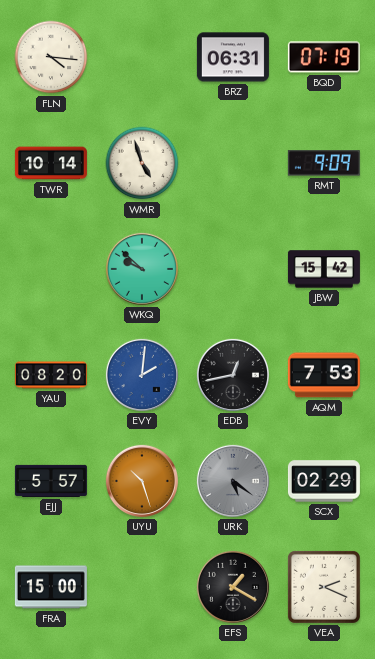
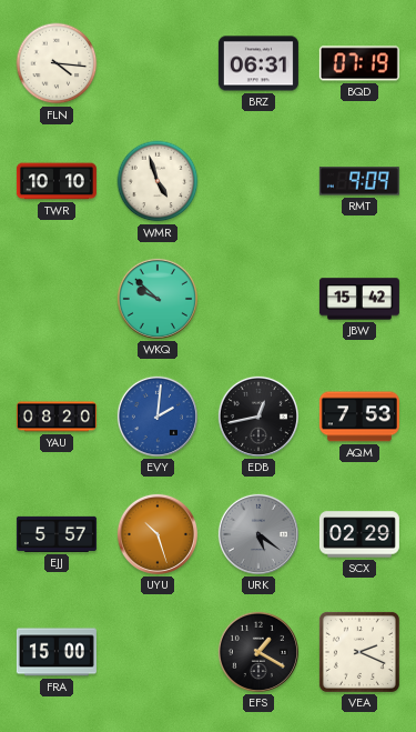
TWR: 10:14 -> 10:10 (57, 181)
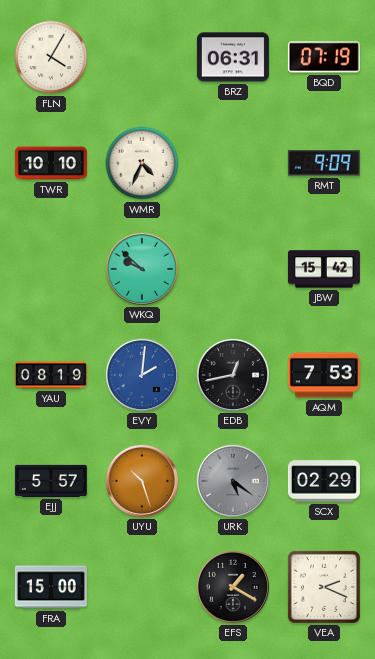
FLN: 4:16 -> 4:05 (51, 57)
WMR: 4:57 -> 4:34 (142, 163)
YAU: 08:20 -> 08:19 (51, 375)
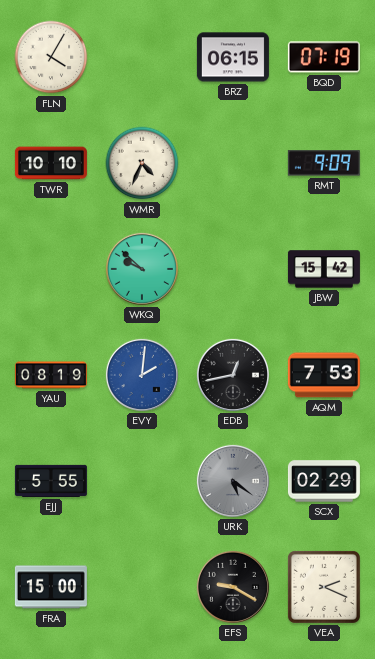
BRZ: 06:31 -> 06:15 (233, 57)
EJJ: 5:57 -> 5:55 (51, 481)
UYU: 10:27 -> none (142, 481)
EFS: 1:20 -> 9:20 (233, 587)
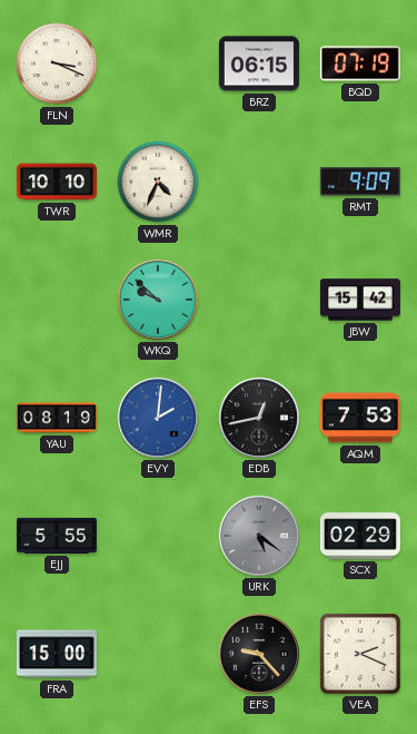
FLN: 4:05 -> 3:19 (57, 63)
EFS: 9:20 -> 9:23 (259, 654)
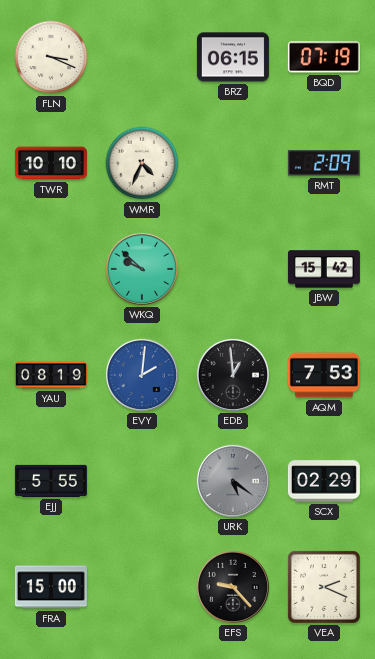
RMT: 9:09 -> 2:09 (324, 163)
EDB: 12:43 -> 12:59 (233, 375)
